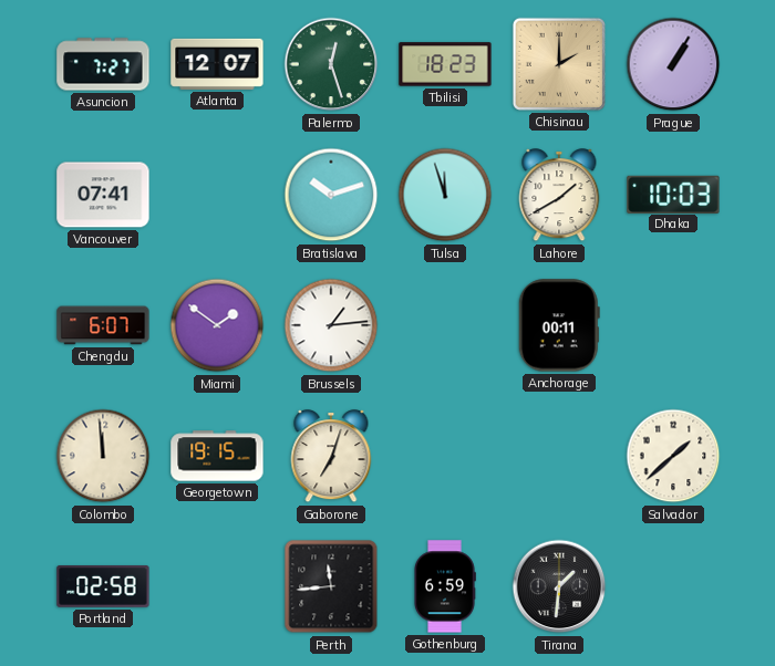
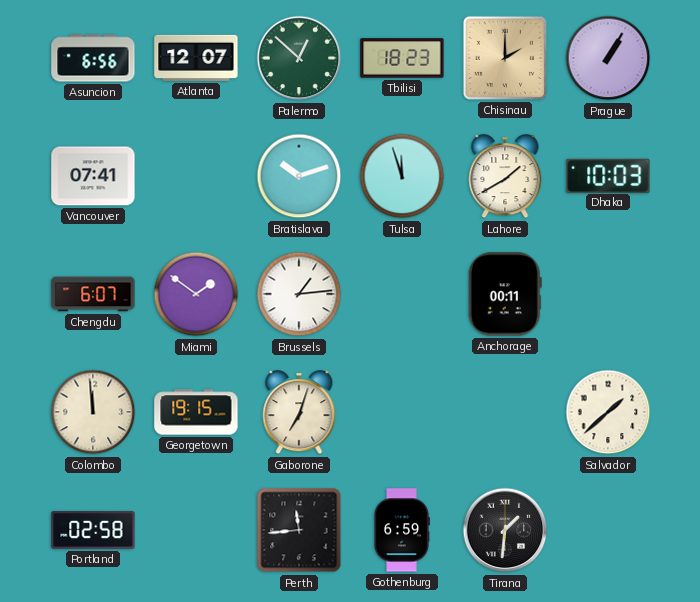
Asuncion: 7:27 -> 6:56 (93, 58)
Palermo: 12:27 -> 12:52 (299, 58)
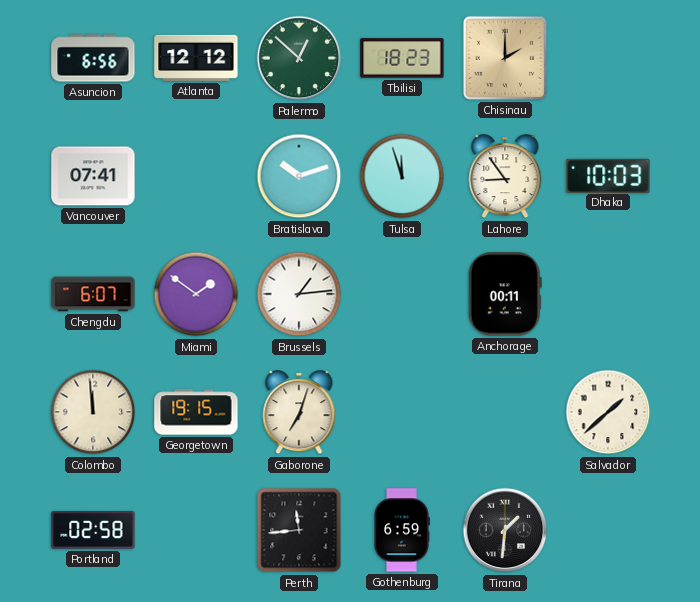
Atlanta: 12:07 -> 12:12 (196, 58)
Prague: 1:05 -> none (608, 58)
Lahore: 1:40 -> 8:54 (505, 177)
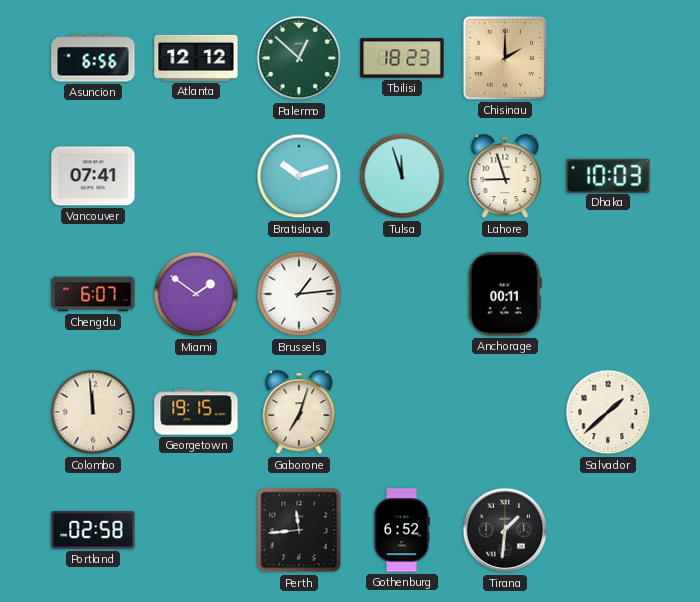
Lahore: 8:54 -> 8:57 (505, 177)
Gothenburg: 6:59 -> 6:52 (402, 530)
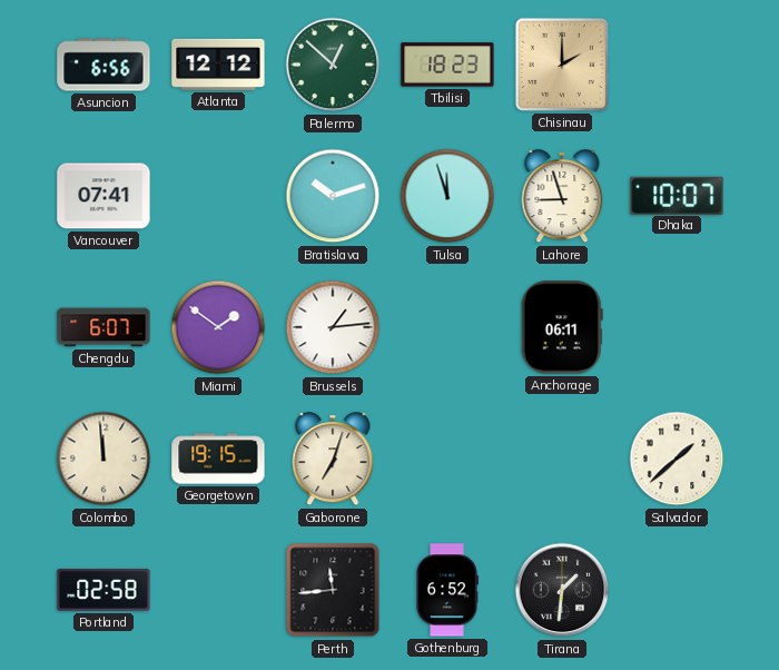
Dhaka: 10:03 -> 10:07 (677, 195)
Anchorage: 00:11 -> 06:11 (562, 327)
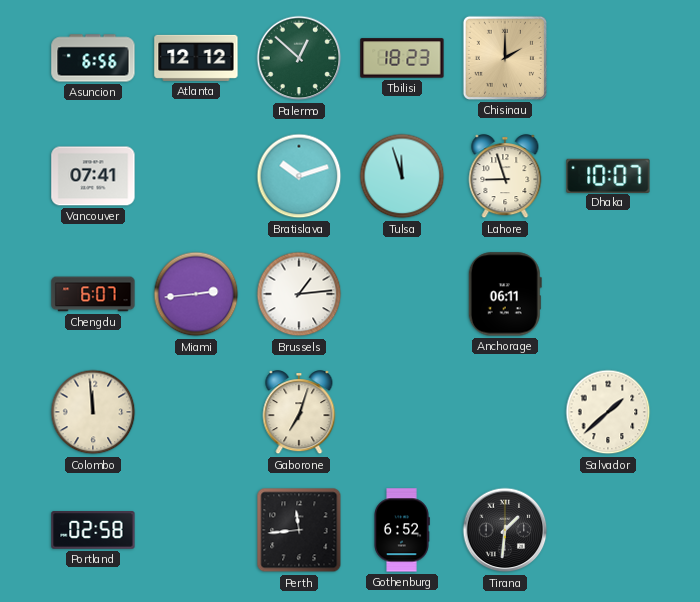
Miami: 1:51 -> 2:44 (196, 294)
Georgetown: 19:15 -> none (218, 459)
